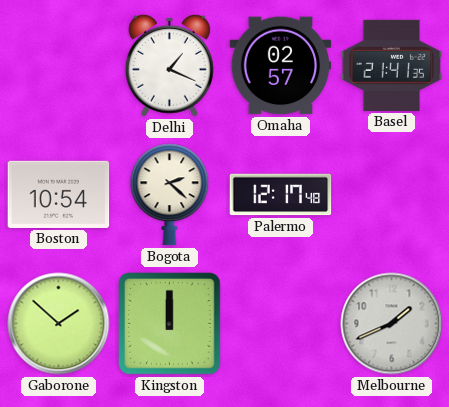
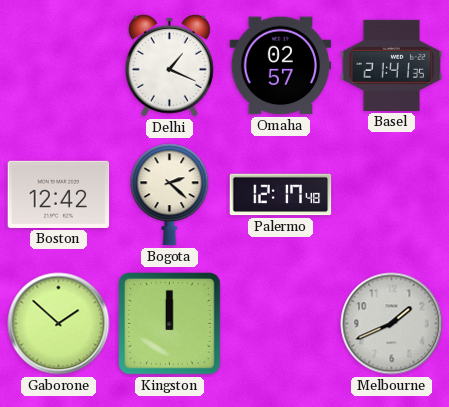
Boston: 10:54 -> 12:42 (59, 194)
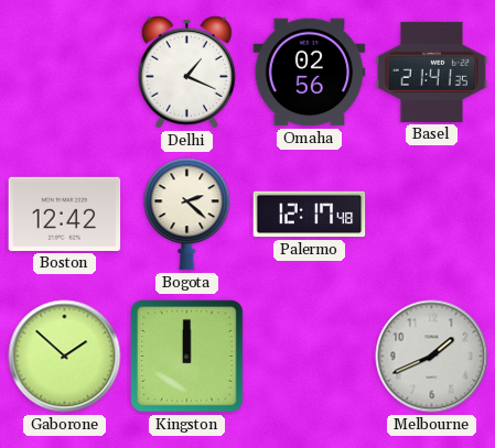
Omaha: 02:57 -> 02:56 (310, 73)
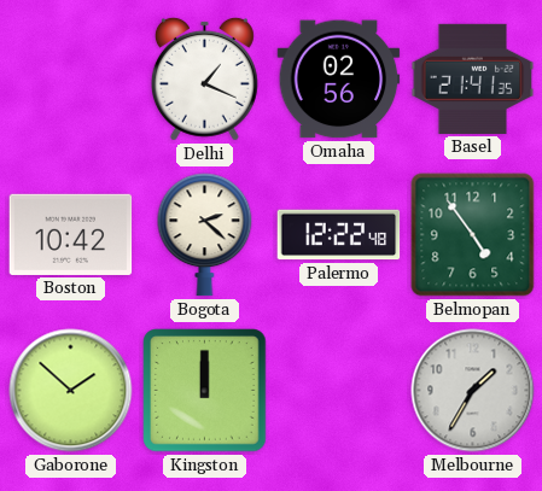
Boston: 12:42 -> 10:42 (71, 234)
Palermo: 12:17 -> 12:22 (339, 235)
Belmopan: none -> 4:54 (473, 235)
Melbourne: 1:41 -> 1:35 (473, 391)
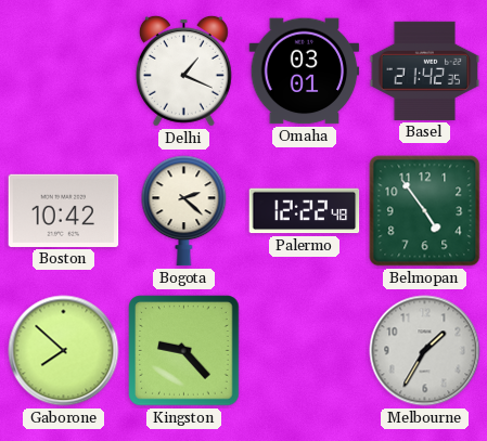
Omaha: 02:56 -> 03:01 (305, 72)
Basel: 21:41 -> 21:42 (425, 70)
Gaborone: 1:52 -> 7:52 (64, 351)
Kingston: 12:00 -> 9:23 (184, 351)
